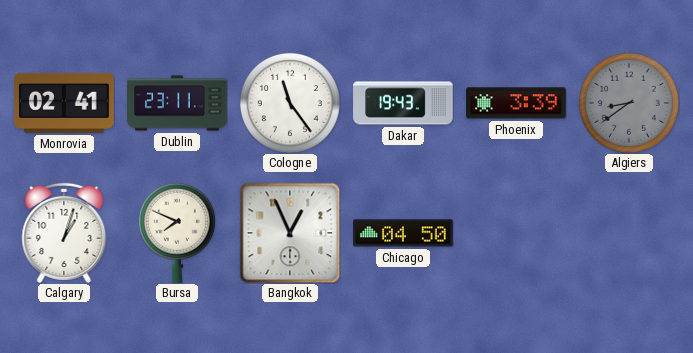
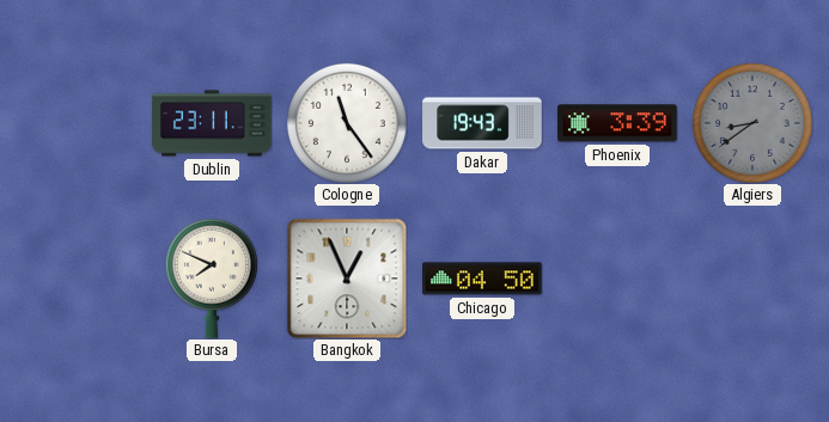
Monrovia: 02:41 -> none (64, 103)
Calgary: 1:03 -> none (64, 233)
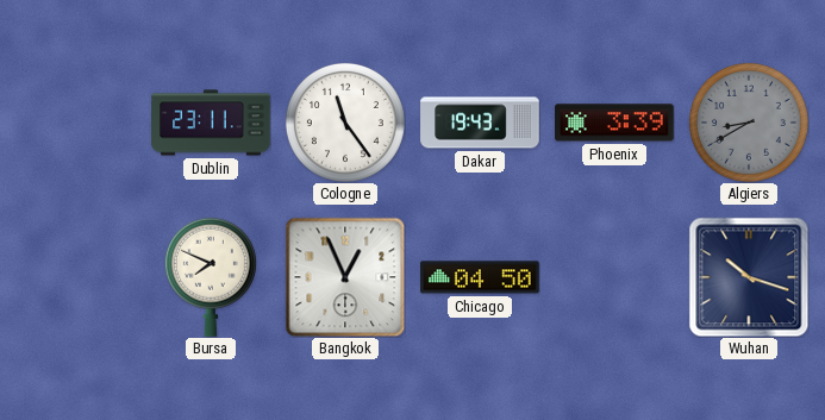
Algiers: 8:39 -> 8:40 (749, 123)
Wuhan: none -> 10:18 (749, 277)
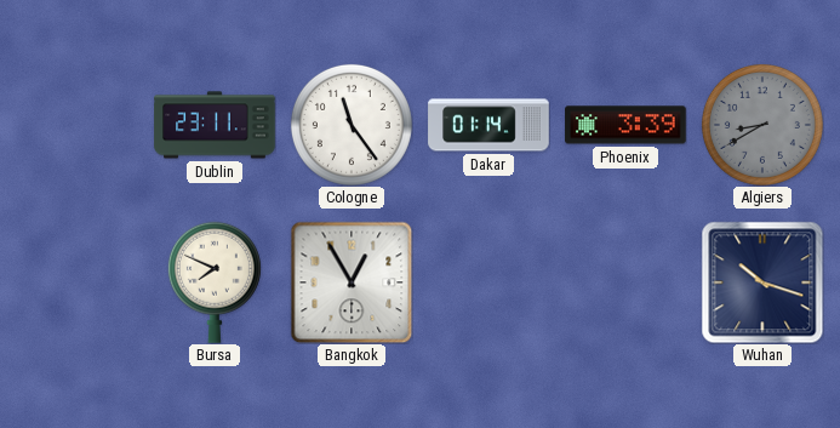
Dakar: 19:43 -> 01:14 (488, 125)
Bangkok: 12:56 -> 12:55 (352, 283)
Chicago: 04:50 -> none (480, 277)
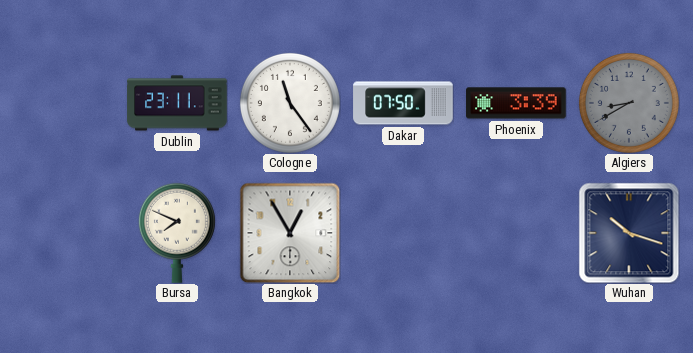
Dakar: 01:14 -> 07:50 (403, 103)
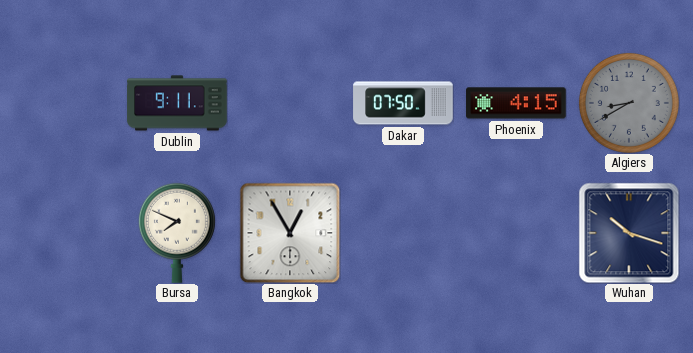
Dublin: 23:11 -> 9:11 (177, 103)
Cologne: 11:24 -> none (290, 103)
Phoenix: 3:39 -> 4:15 (516, 103)
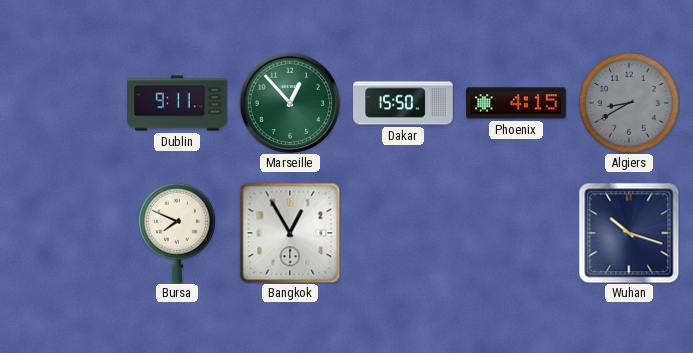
Marseille: none -> 12:53 (290, 103)
Dakar: 07:50 -> 15:50 (403, 103)
